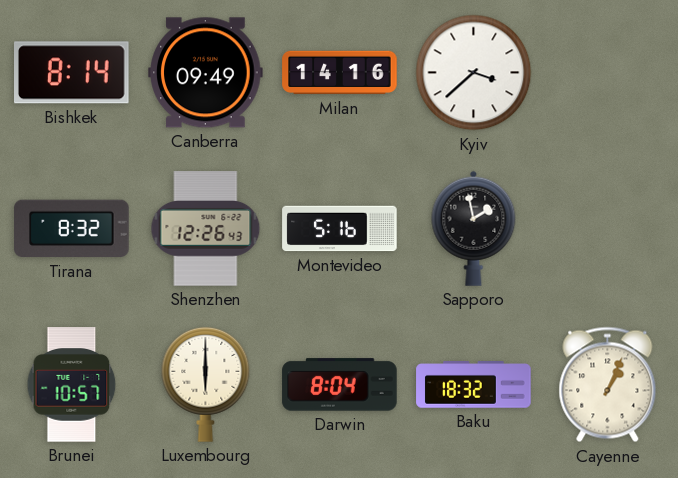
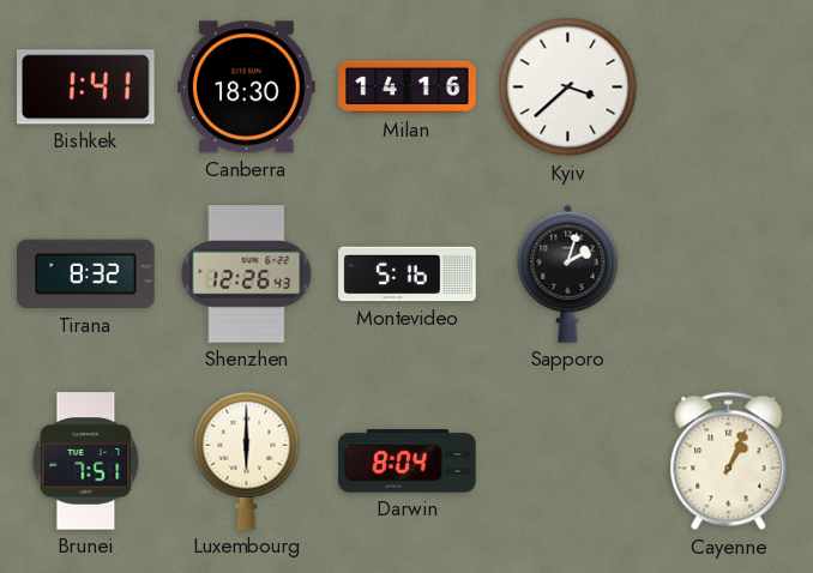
Bishkek: 8:14 -> 1:41 (86, 88)
Canberra: 09:49 -> 18:30 (247, 88)
Sapporo: 1:58 -> 2:03 (568, 273)
Brunei: 10:57 -> 7:51 (86, 462)
Baku: 18:32 -> none (474, 385)
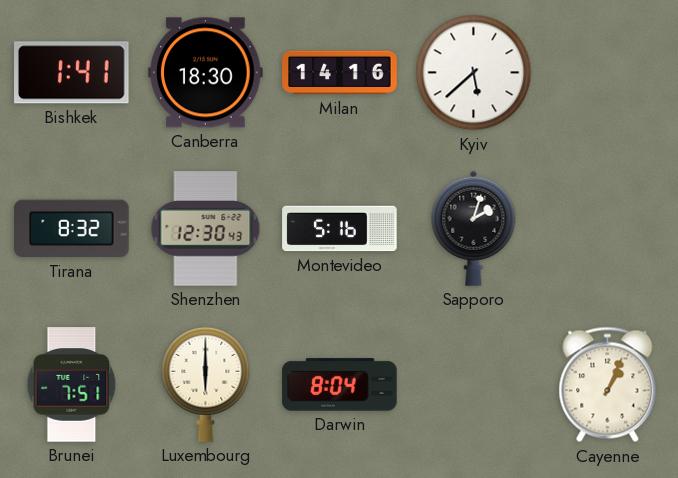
Kyiv: 3:38 -> 5:38 (474, 73)
Shenzhen: 12:26 -> 12:30 (206, 229)
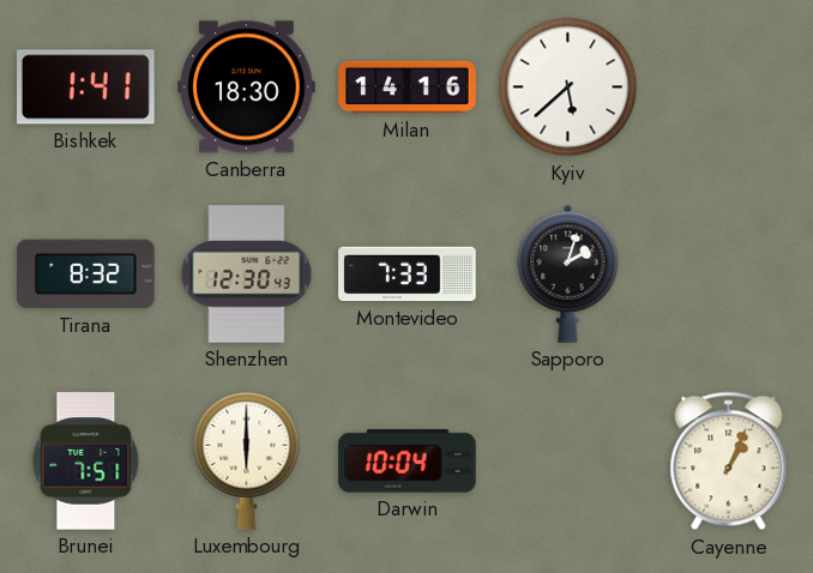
Montevideo: 5:16 -> 7:33 (408, 275)
Darwin: 8:04 -> 10:04 (408, 462)
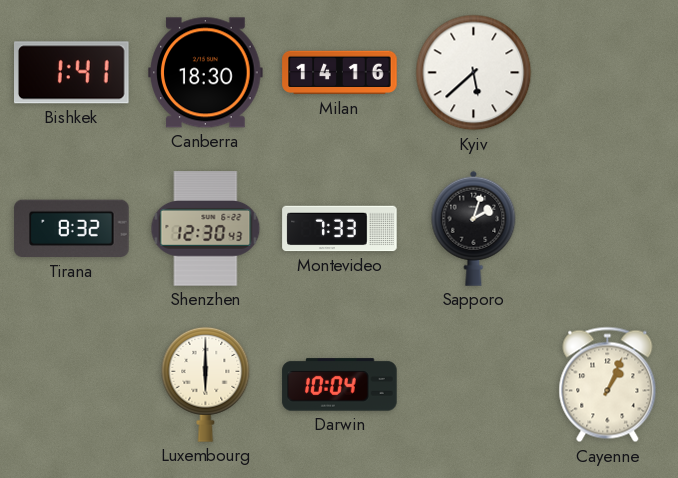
Brunei: 7:51 -> none (86, 462)
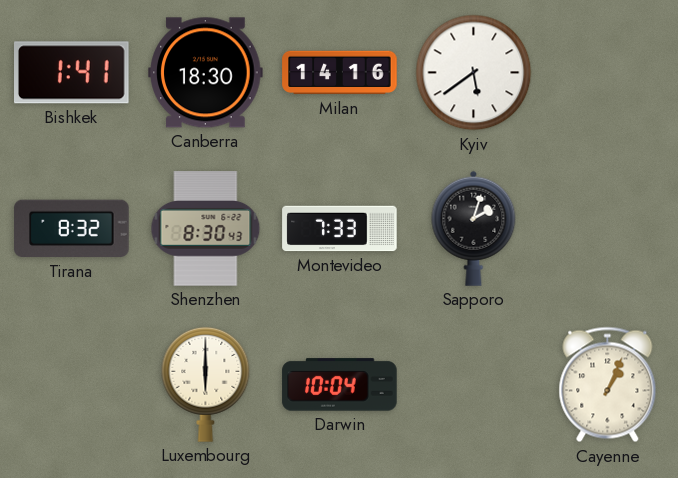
Kyiv: 5:38 -> 5:39 (474, 73)
Shenzhen: 12:30 -> 8:30 (206, 229)
